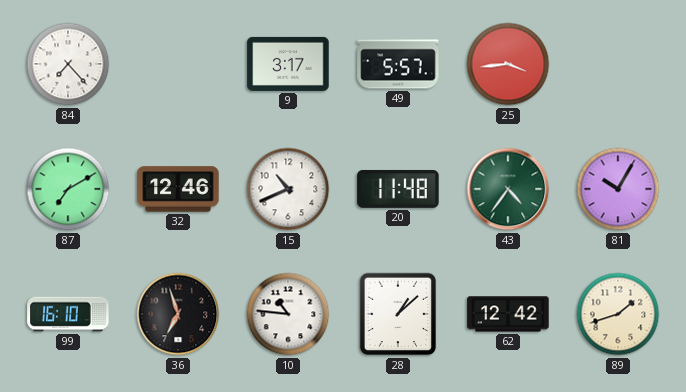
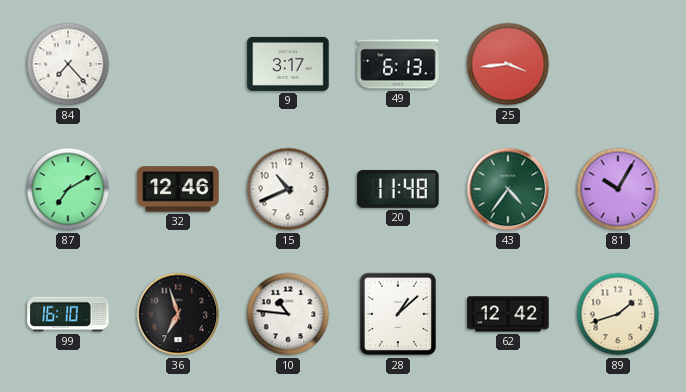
49: 5:57 -> 6:13 (398, 64)
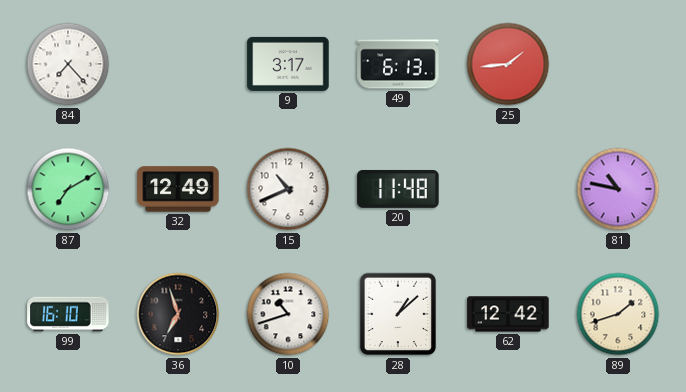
25: 3:44 -> 1:44 (508, 64)
32: 12:46 -> 12:49 (178, 189)
43: 4:36 -> none (508, 189)
81: 10:05 -> 10:47 (618, 189)
10: 10:46 -> 10:42 (288, 314)
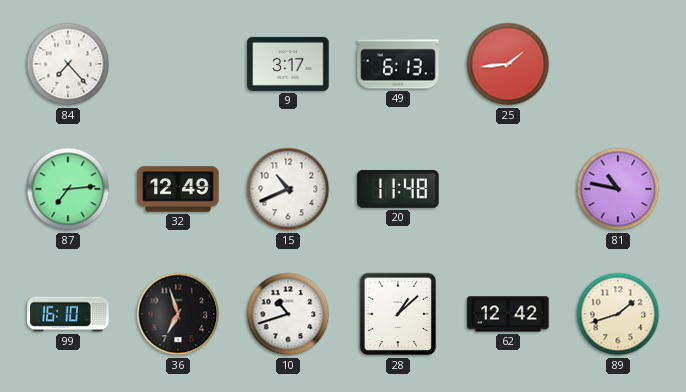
87: 7:10 -> 7:14 (68, 189)
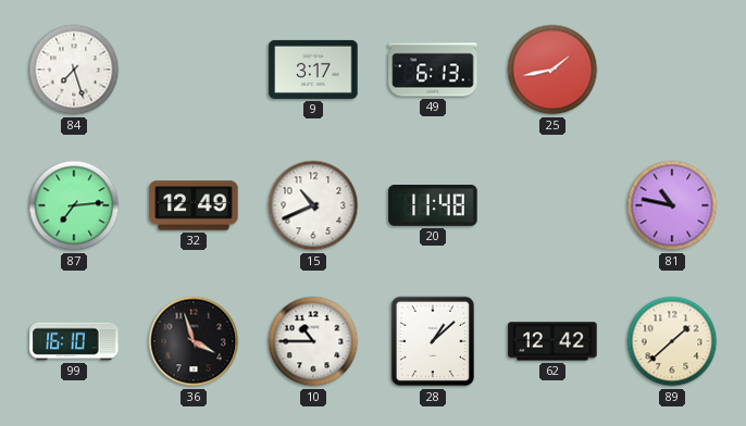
84: 7:23 -> 7:27 (74, 70)
25: 1:44 -> 1:43 (552, 70)
36: 6:57 -> 3:57 (194, 341)
10: 10:42 -> 10:45 (313, 341)
89: 1:42 -> 1:38 (672, 341)
